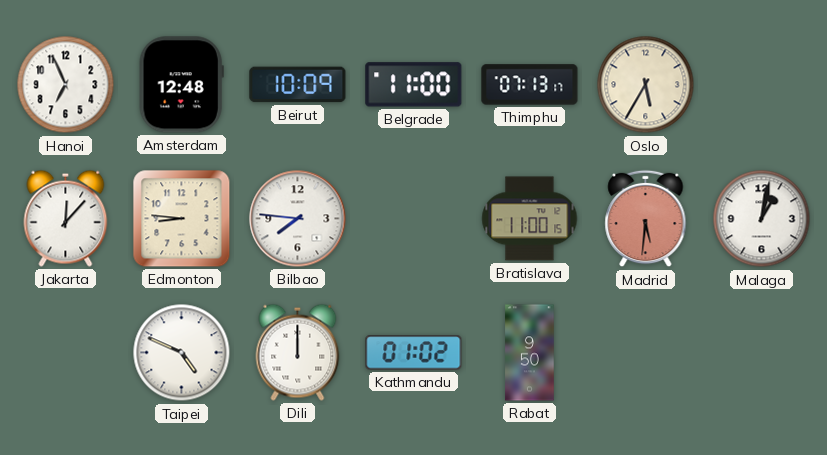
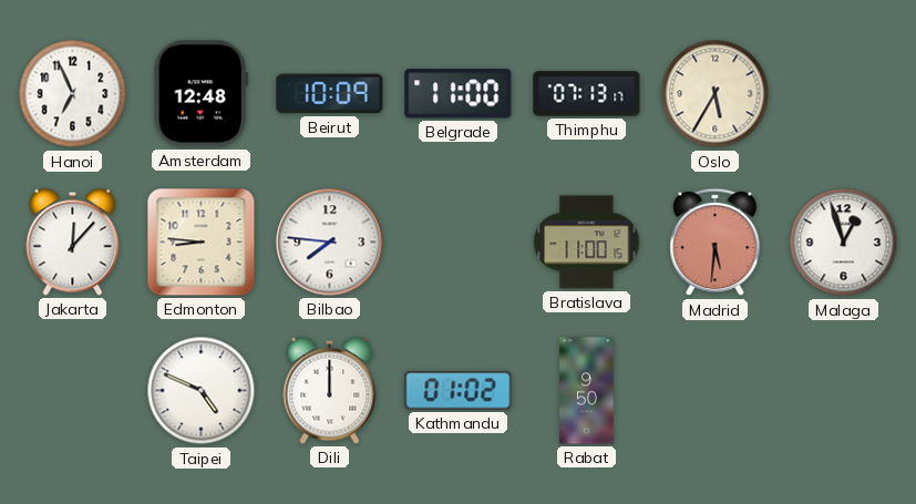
Malaga: 1:02 -> 12:57 (844, 243)
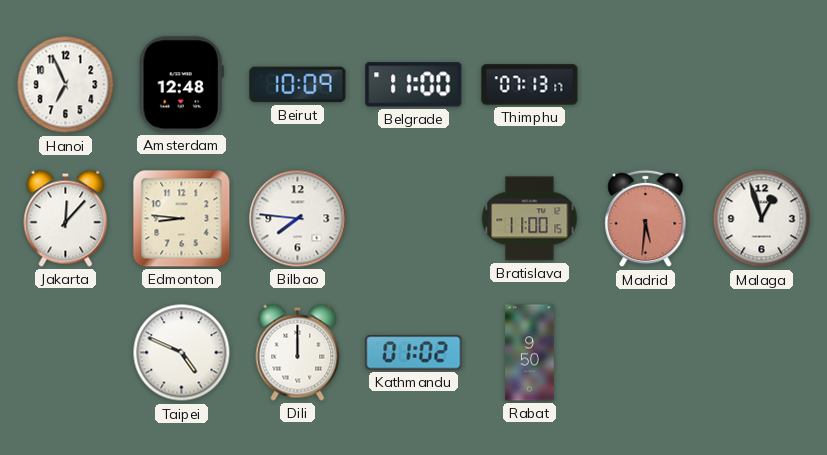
Oslo: 5:35 -> none (716, 94)
